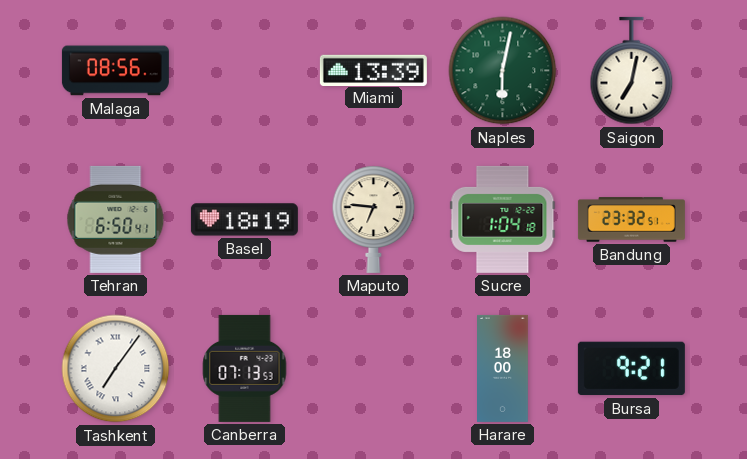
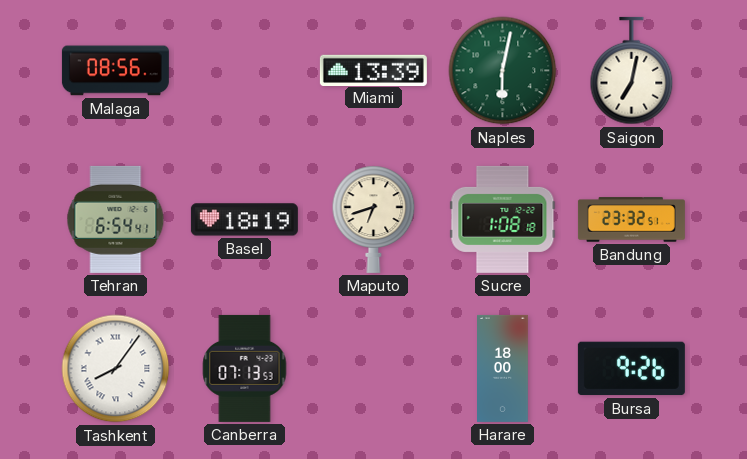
Tehran: 6:50 -> 6:54 (116, 219)
Maputo: 6:46 -> 6:42 (374, 219)
Sucre: 1:04 -> 1:08 (503, 219)
Tashkent: 7:06 -> 8:06 (116, 369)
Bursa: 9:21 -> 9:26 (631, 369)
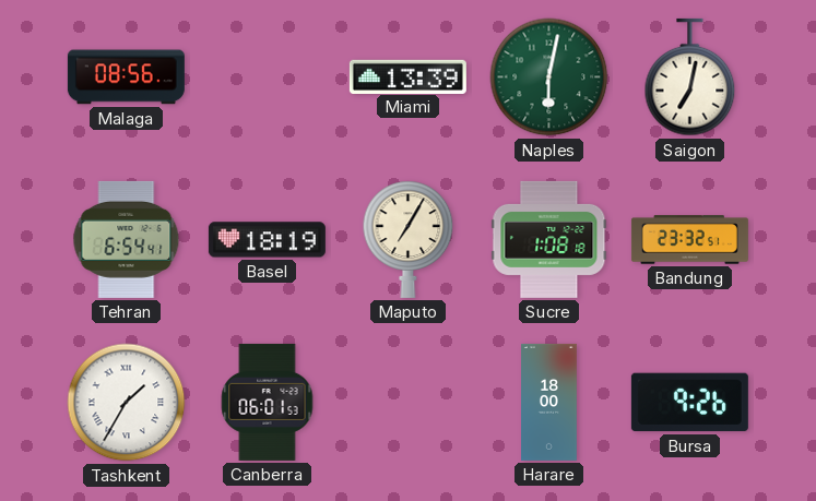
Maputo: 6:42 -> 7:05 (409, 239)
Tashkent: 8:06 -> 1:35 (127, 403)
Canberra: 07:13 -> 06:01 (268, 402)
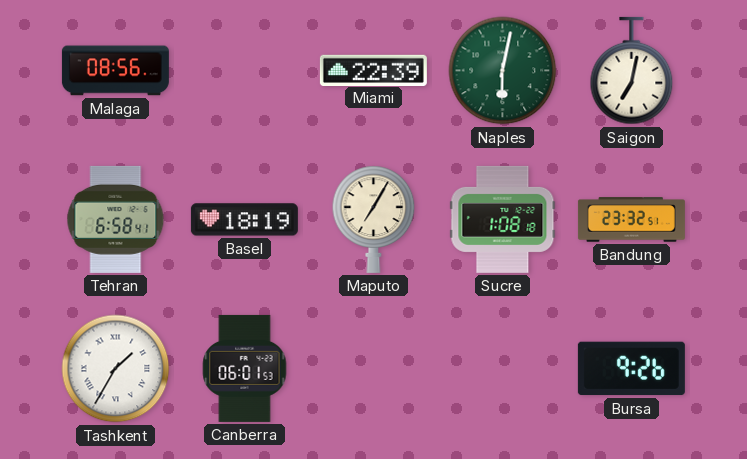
Miami: 13:39 -> 22:39 (373, 70)
Tehran: 6:54 -> 6:58 (116, 219)
Harare: 18:00 -> none (549, 402)
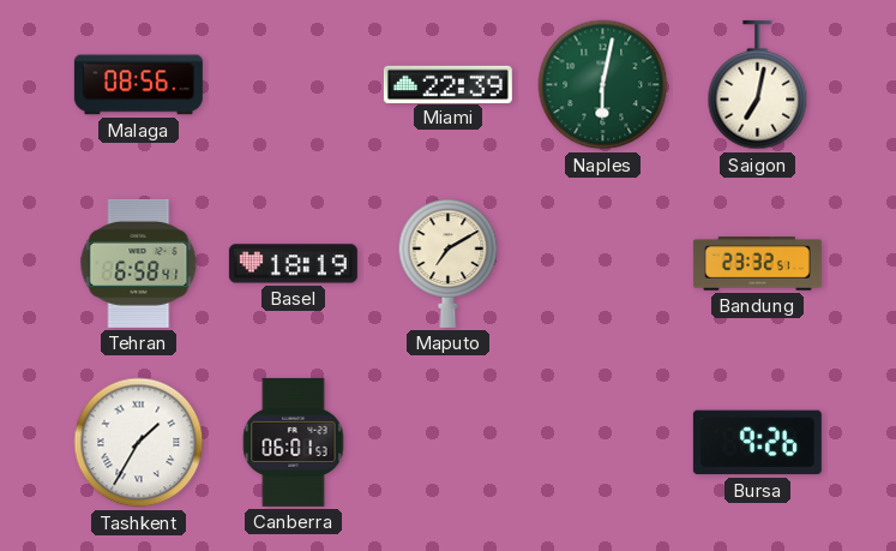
Maputo: 7:05 -> 7:10 (449, 263)
Sucre: 1:08 -> none (503, 219)
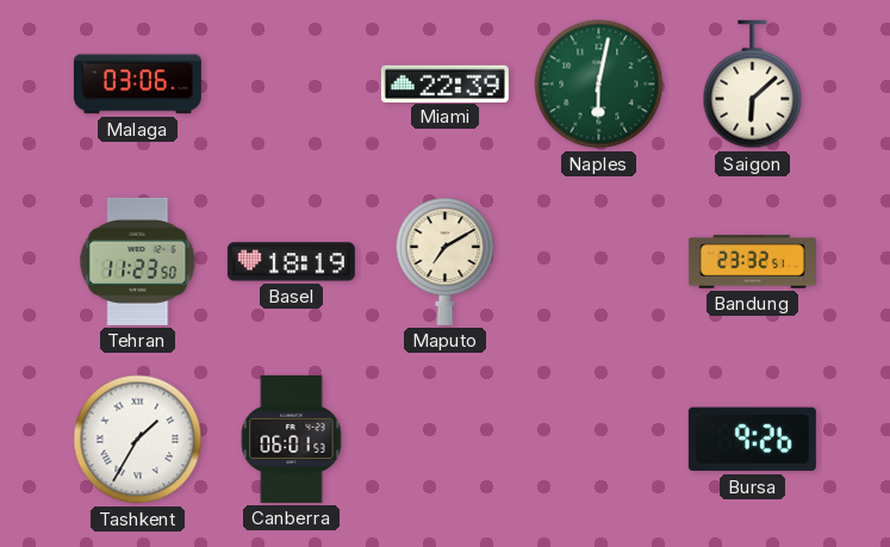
Malaga: 08:56 -> 03:06 (137, 85)
Saigon: 7:02 -> 6:08 (753, 85)
Tehran: 6:58 -> 11:23 (138, 261)
